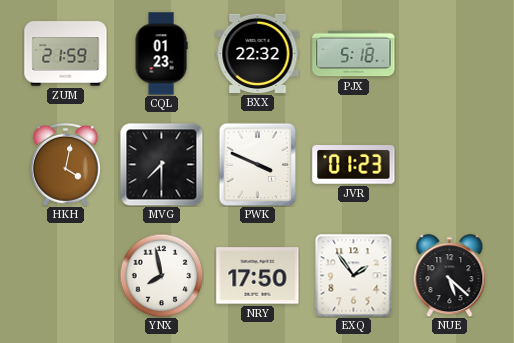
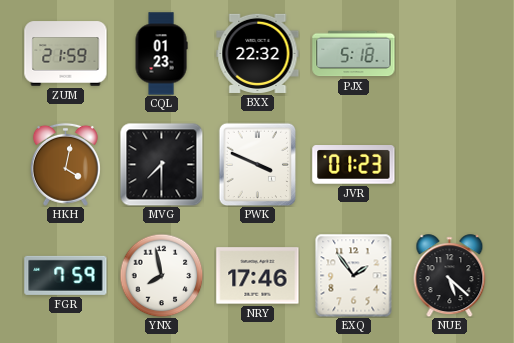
FGR: none -> 7:59 (66, 275)
NRY: 17:50 -> 17:46 (258, 276)
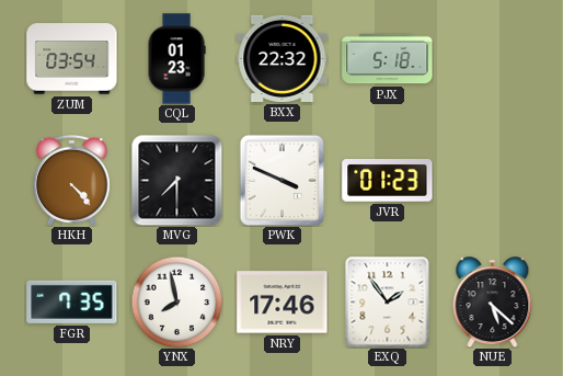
ZUM: 21:59 -> 03:54 (72, 59)
HKH: 4:02 -> 4:23 (71, 180)
FGR: 7:59 -> 7:35 (72, 301)
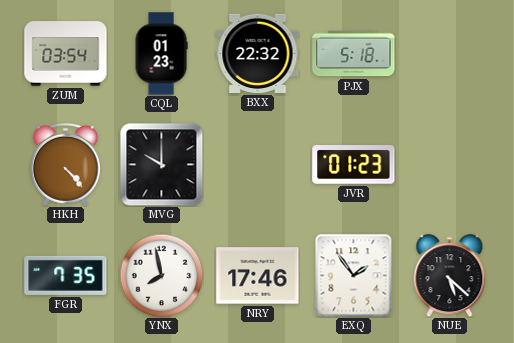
MVG: 7:30 -> 10:00 (161, 165)
PWK: 3:49 -> none (283, 180)
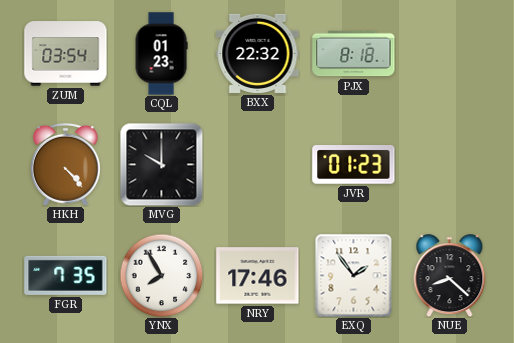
PJX: 5:18 -> 8:18 (354, 54)
YNX: 7:58 -> 7:55 (161, 275)
NUE: 5:22 -> 8:22 (450, 276)
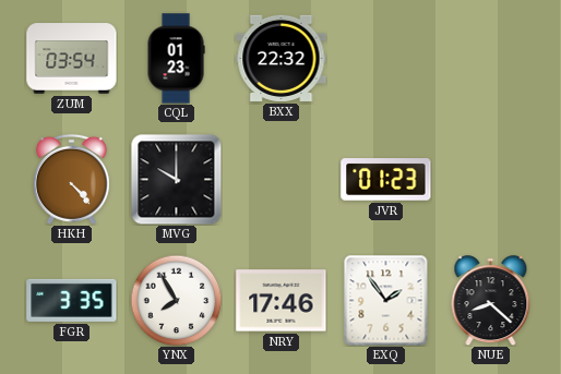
PJX: 8:18 -> none (354, 54)
FGR: 7:35 -> 3:35 (72, 300)
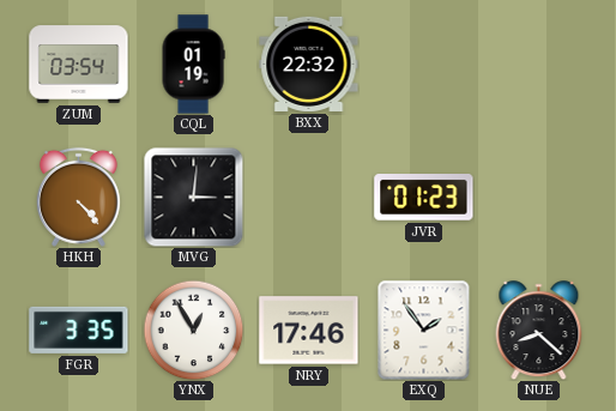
CQL: 01:23 -> 01:19 (193, 65)
MVG: 10:00 -> 3:01 (193, 198)
YNX: 7:55 -> 12:55 (193, 330)
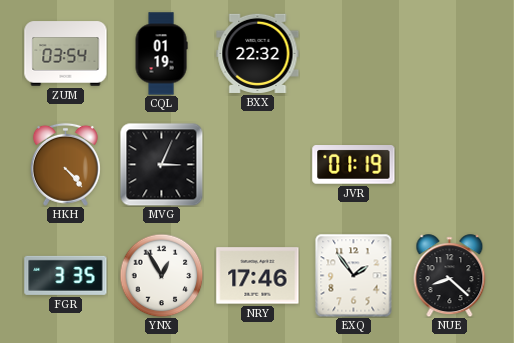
MVG: 3:01 -> 3:04 (161, 165)
JVR: 01:23 -> 01:19 (354, 165)
